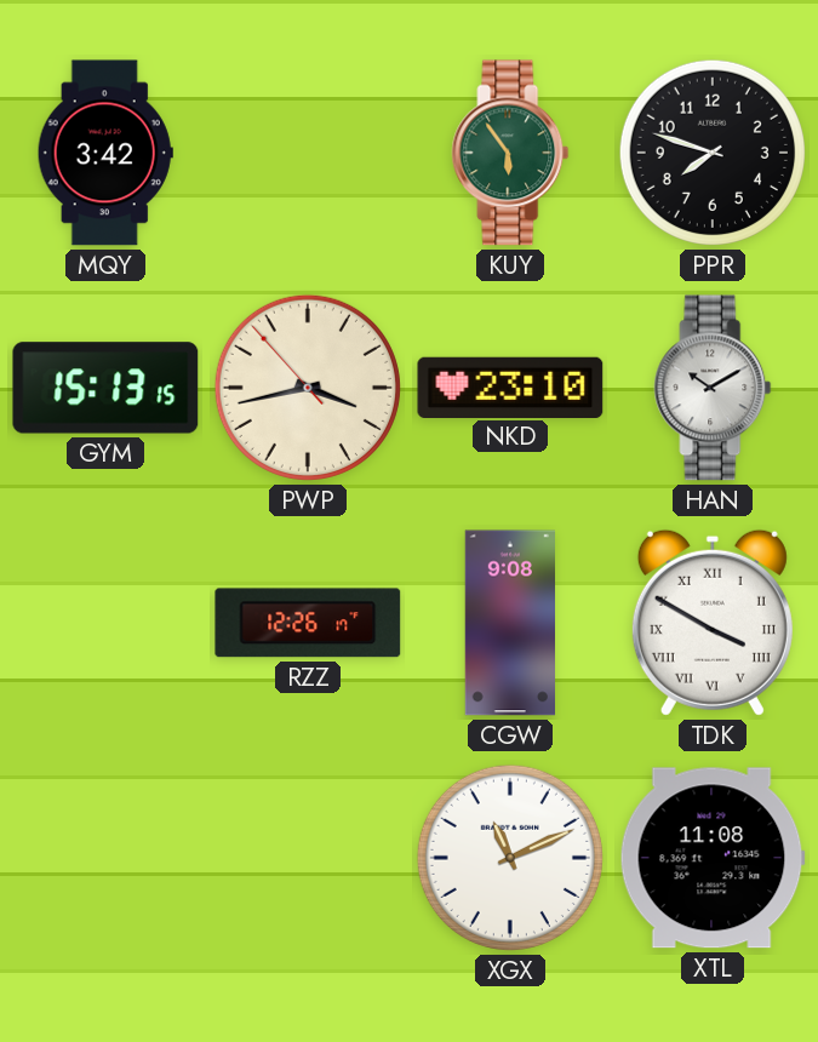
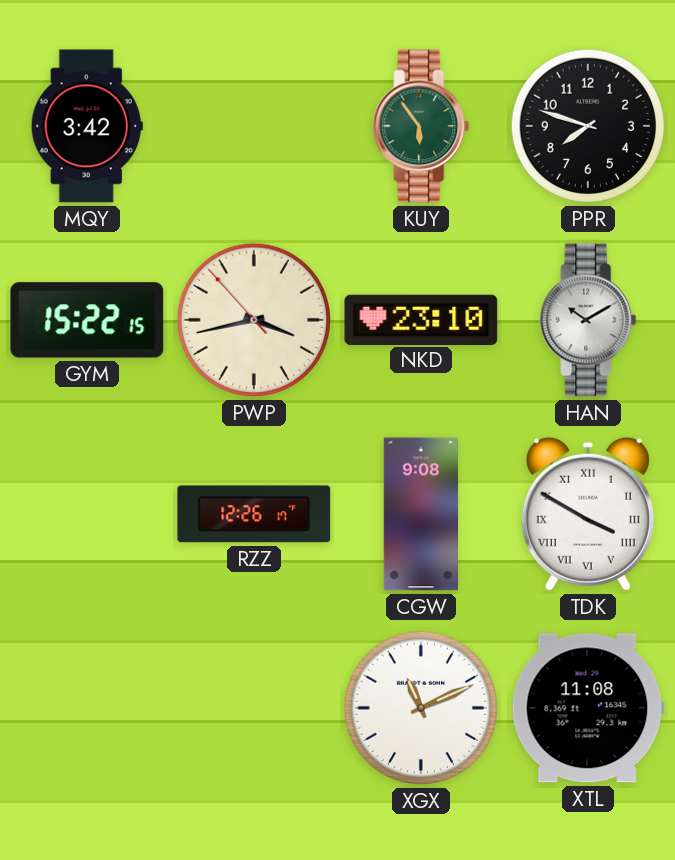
GYM: 15:13 -> 15:22 (87, 320)
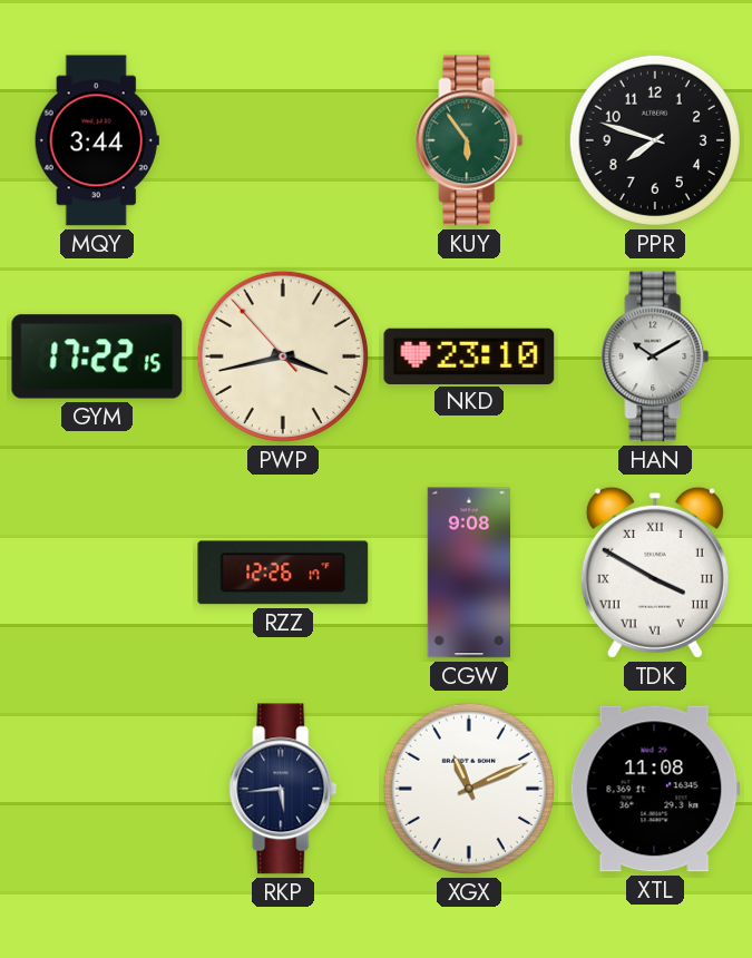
MQY: 3:42 -> 3:44 (97, 140)
GYM: 15:22 -> 17:22 (97, 356)
RKP: none -> 5:44 (283, 789)
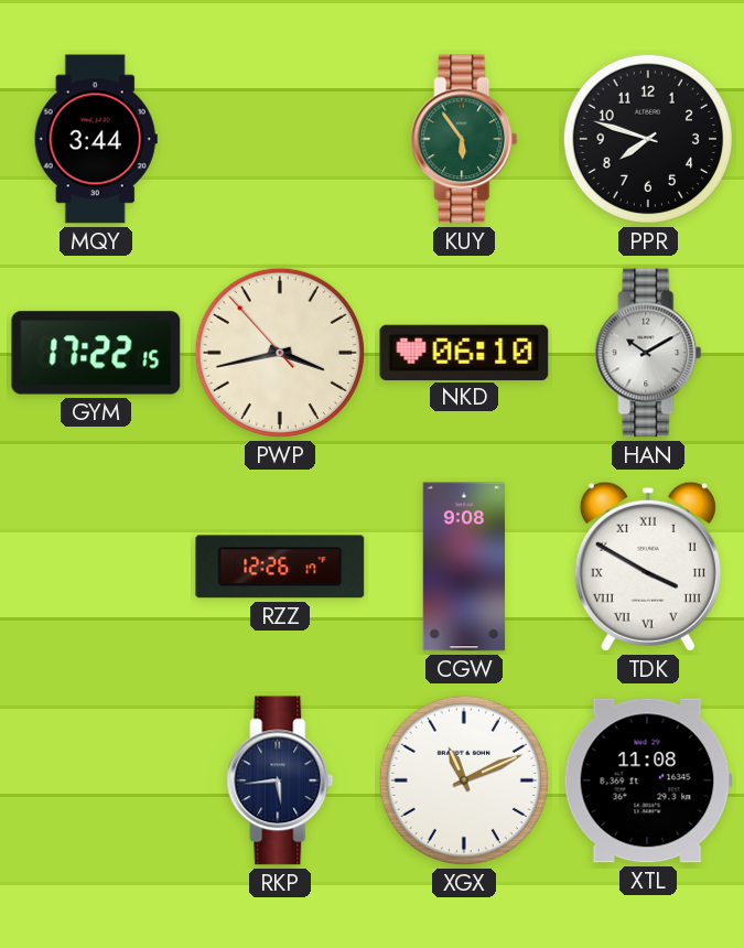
NKD: 23:10 -> 06:10 (464, 352)
